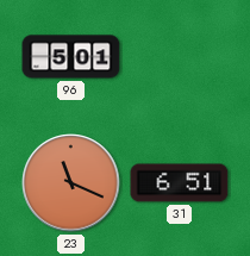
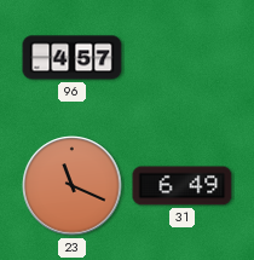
96: 5:01 -> 4:57 (73, 58)
31: 6:51 -> 6:49 (183, 186)
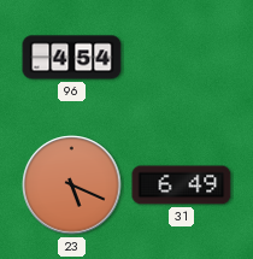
96: 4:57 -> 4:54 (72, 58)
23: 11:19 -> 5:19 (72, 186)
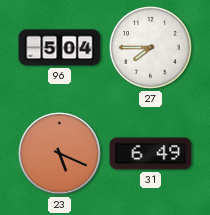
96: 4:54 -> 5:04 (60, 48)
27: none -> 7:45 (151, 48)
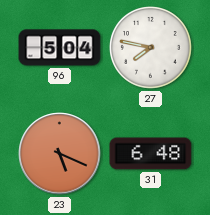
27: 7:45 -> 7:47 (151, 48)
31: 6:49 -> 6:48 (151, 154)
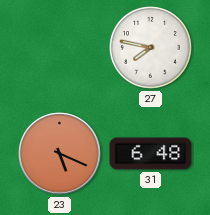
96: 5:04 -> none (60, 48)
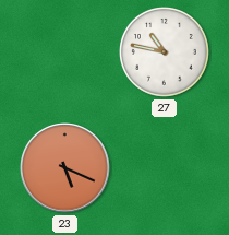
27: 7:47 -> 10:47 (165, 52)
31: 6:48 -> none (151, 154)
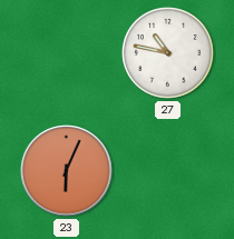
23: 5:19 -> 6:04 (67, 171)
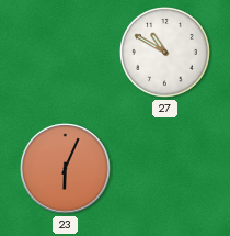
27: 10:47 -> 10:50 (165, 53)
